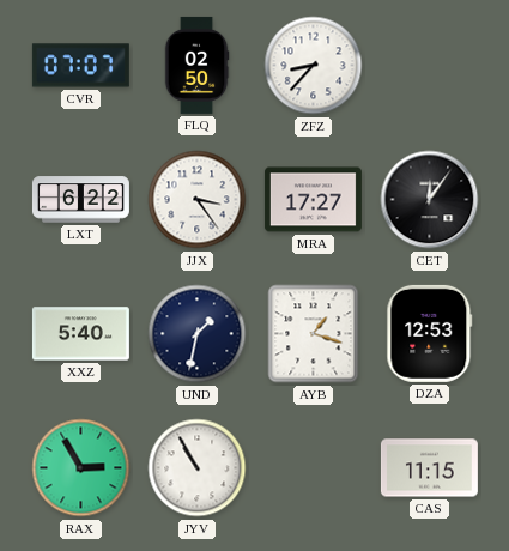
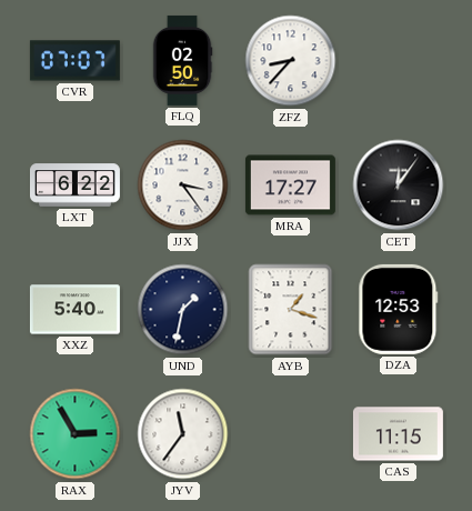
JYV: 10:55 -> 11:36 (183, 434)
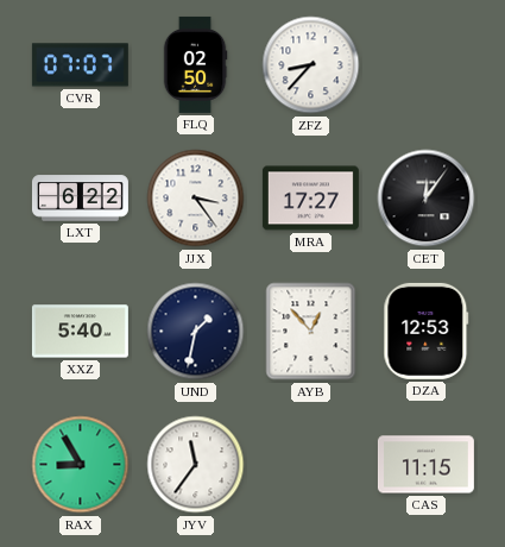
AYB: 1:18 -> 12:53 (311, 332)
RAX: 2:55 -> 8:55 (81, 465)
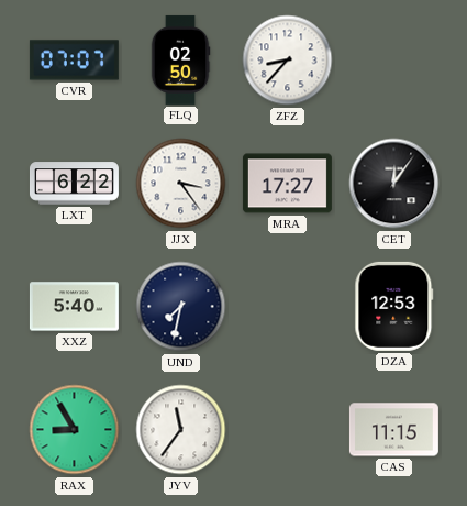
UND: 1:32 -> 7:32 (181, 307)
AYB: 12:53 -> none (311, 332)
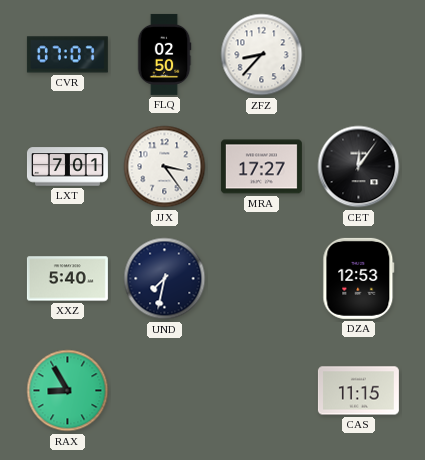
LXT: 6:22 -> 7:01 (67, 167)
JYV: 11:36 -> none (181, 430)
